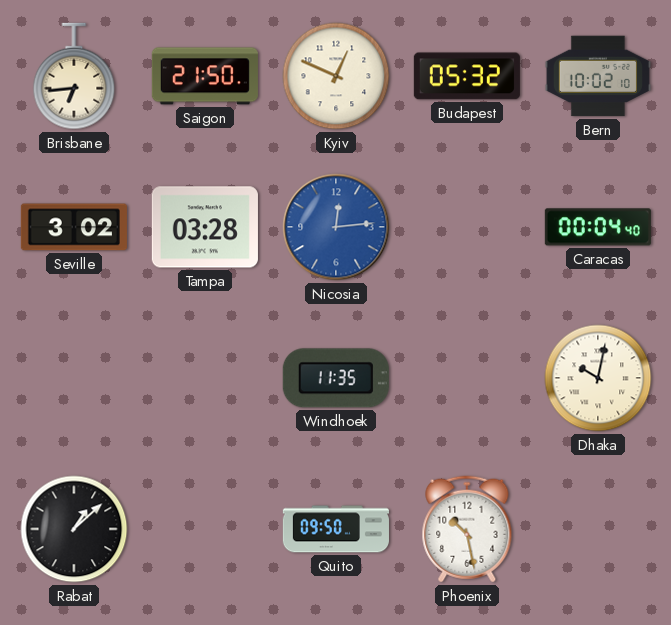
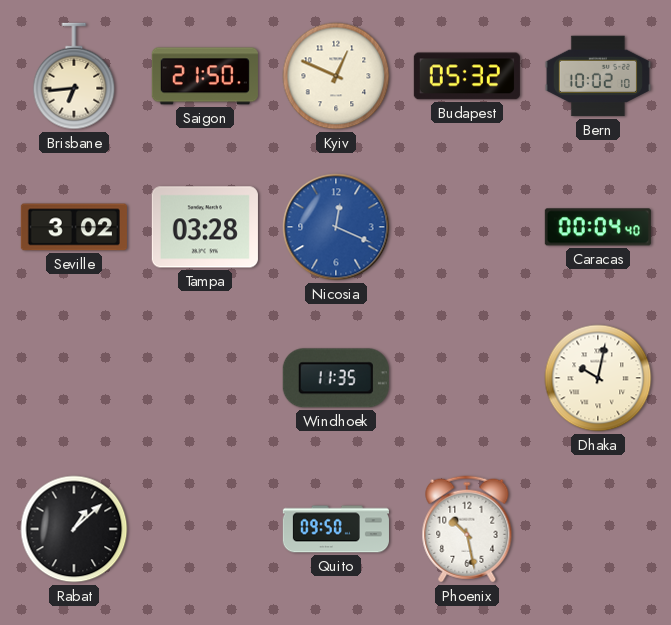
Nicosia: 12:14 -> 12:19 (336, 227)
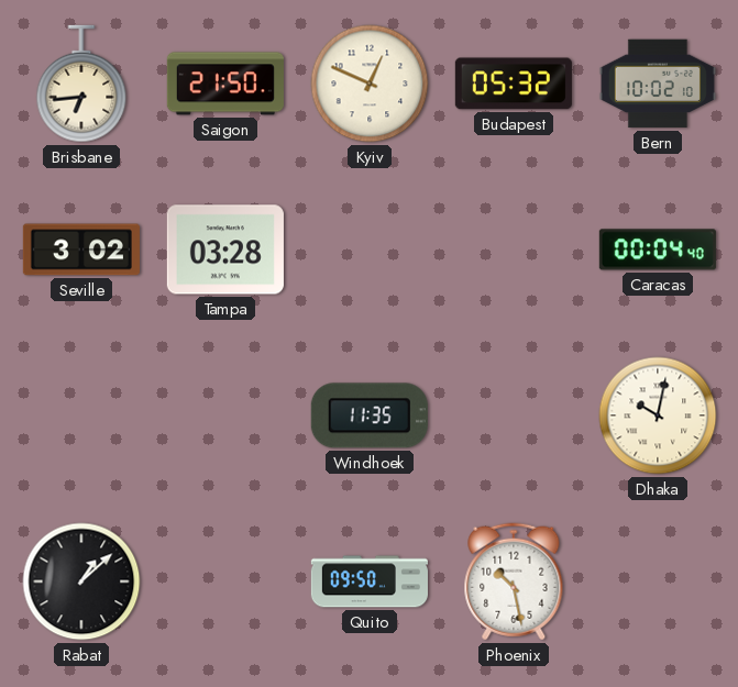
Nicosia: 12:19 -> none (336, 227)
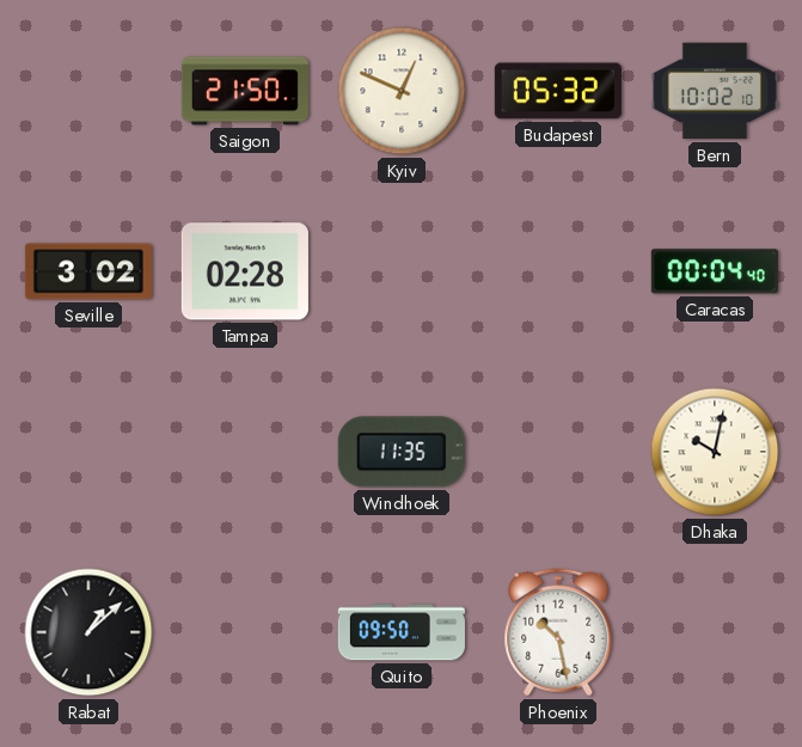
Brisbane: 6:44 -> none (81, 84)
Tampa: 03:28 -> 02:28 (245, 271)
